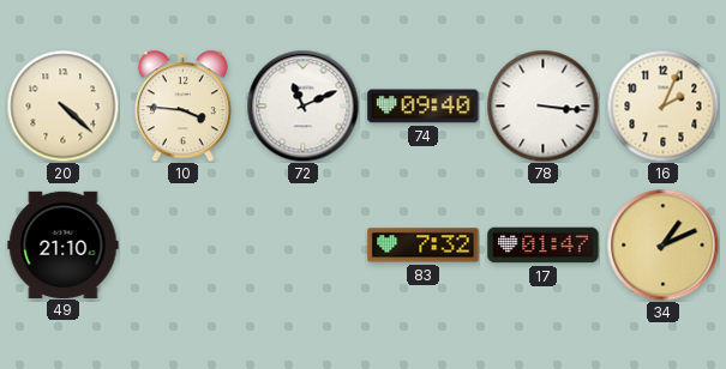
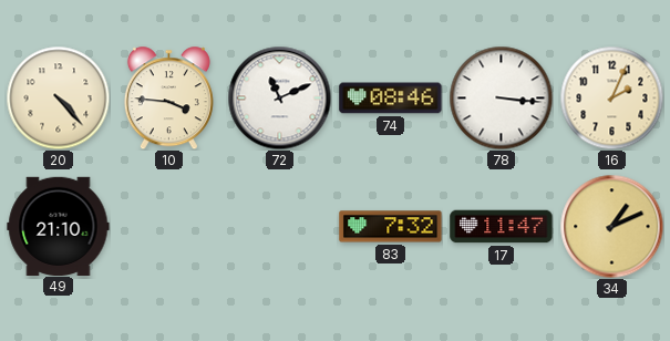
20: 4:22 -> 4:23 (58, 97)
74: 09:40 -> 08:46 (391, 99)
17: 01:47 -> 11:47 (502, 227)
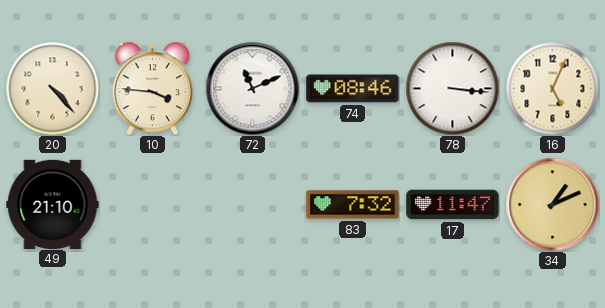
16: 2:04 -> 5:04 (552, 88)
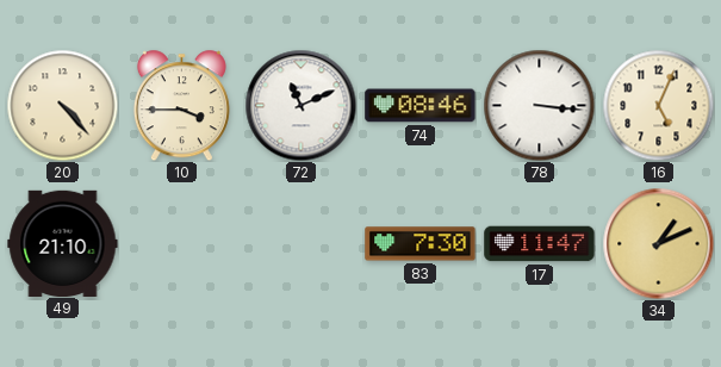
10: 3:46 -> 3:45 (181, 105)
83: 7:32 -> 7:30 (421, 244)
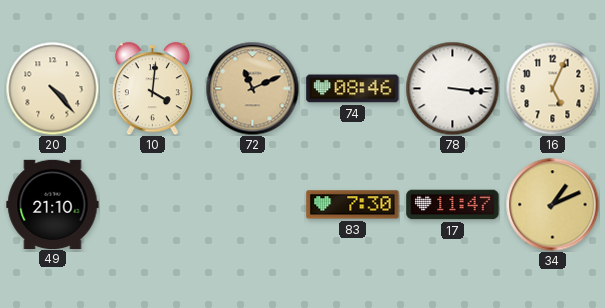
10: 3:45 -> 4:01 (152, 88)
72 dial: white -> champagne (252, 88)
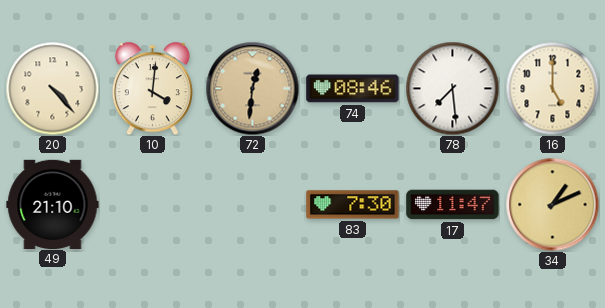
72: 11:11 -> 12:31 (252, 88)
78: 3:16 -> 7:29 (452, 88)
16: 5:04 -> 5:00 (552, 88)
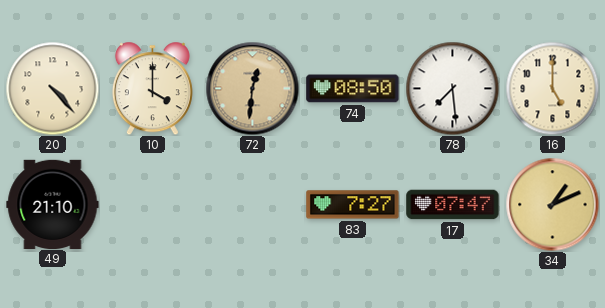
10: 4:01 -> 4:00 (152, 88)
74: 08:46 -> 08:50 (353, 89)
83: 7:30 -> 7:27 (353, 205)
17: 11:47 -> 07:47 (453, 205)
